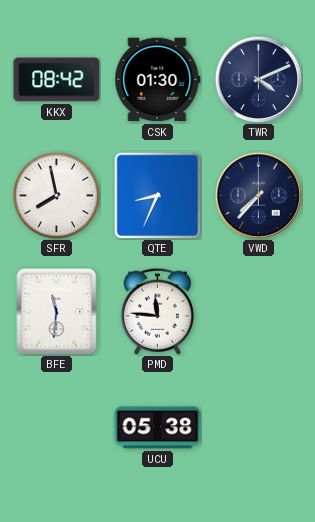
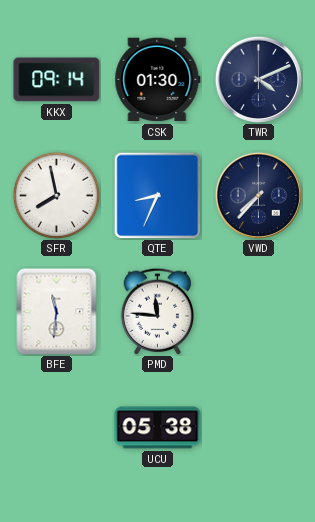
KKX: 08:42 -> 09:14 (57, 80)
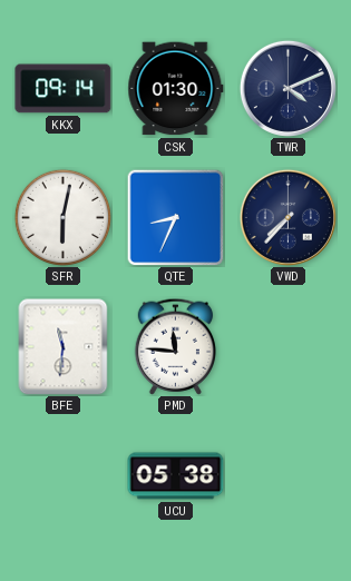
SFR: 7:58 -> 6:02 (62, 217)
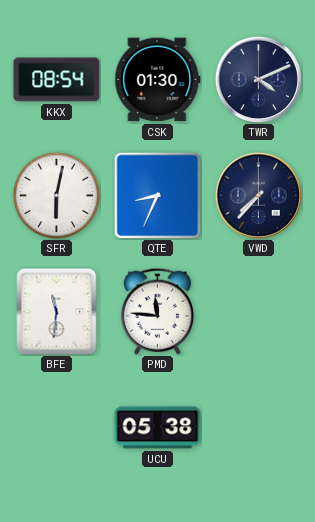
KKX: 09:14 -> 08:54 (57, 80)
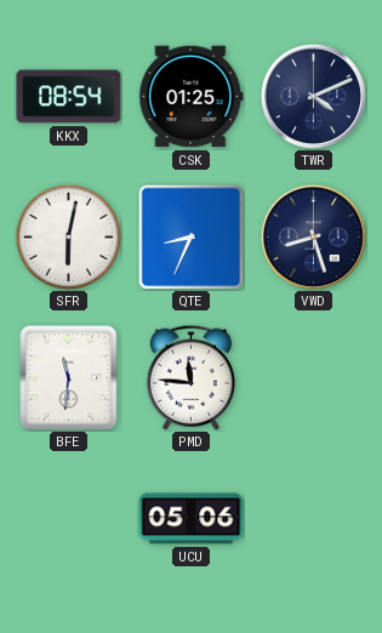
CSK: 01:30 -> 01:25 (192, 97)
VWD: 7:37 -> 8:27 (313, 236)
UCU: 05:38 -> 05:06 (192, 519)
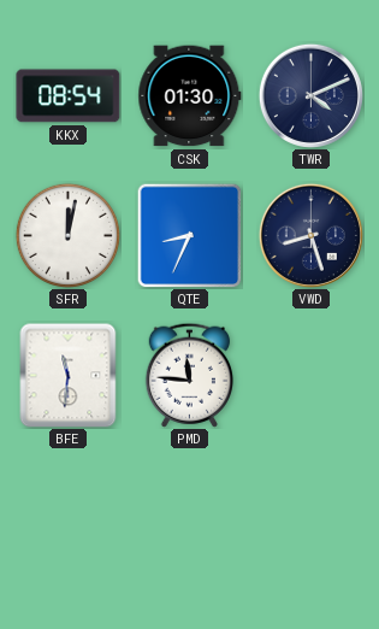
CSK: 01:25 -> 01:30 (190, 96)
SFR: 6:02 -> 12:02 (67, 235)
UCU: 05:06 -> none (192, 519)
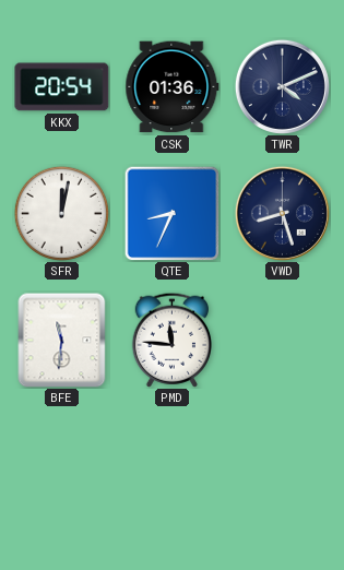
KKX: 08:54 -> 20:54 (62, 87)
CSK: 01:30 -> 01:36 (173, 87)
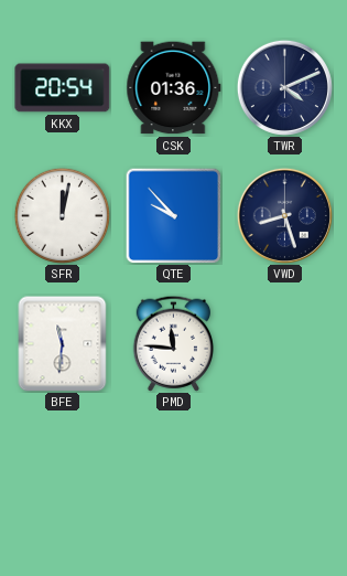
QTE: 8:34 -> 9:53 (173, 215)
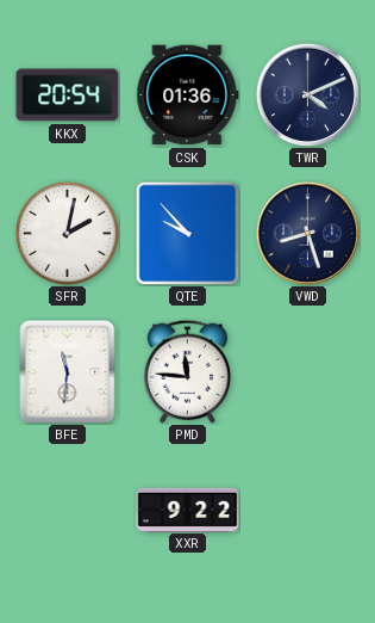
SFR: 12:02 -> 2:02 (67, 233)
XXR: none -> 9:22 (188, 510)
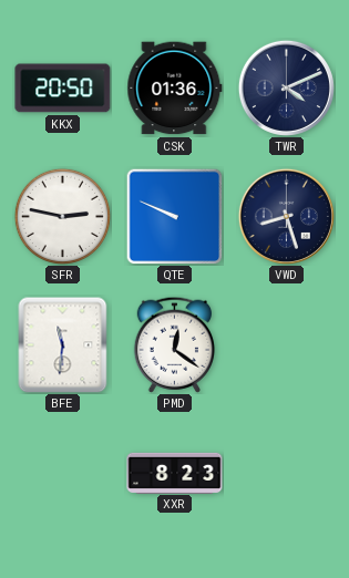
KKX: 20:54 -> 20:50 (63, 89)
SFR: 2:02 -> 2:47 (62, 216)
QTE: 9:53 -> 9:49 (174, 216)
PMD: 11:46 -> 12:21 (174, 344)
XXR: 9:22 -> 8:23 (175, 473)
